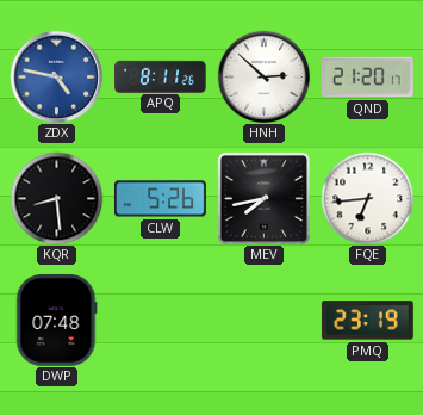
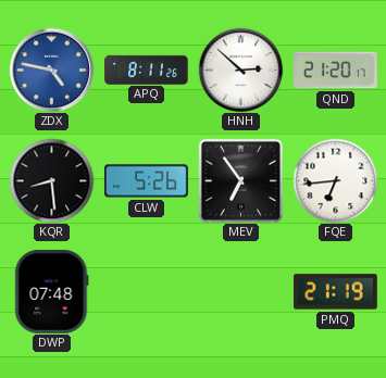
MEV: 7:43 -> 6:54 (240, 180)
PMQ: 23:19 -> 21:19 (335, 292)
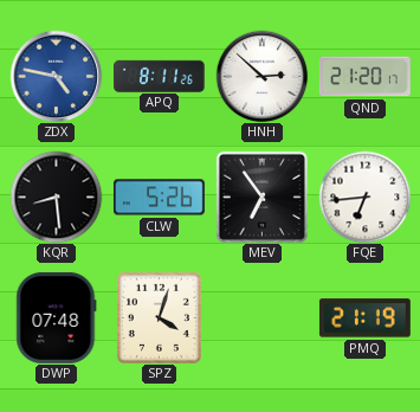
SPZ: none -> 4:03 (159, 317)
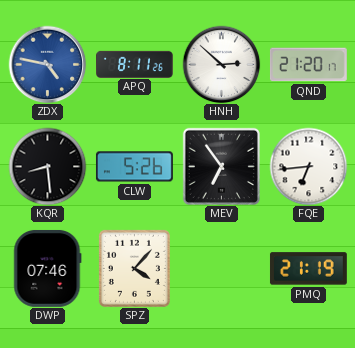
DWP: 07:48 -> 07:46 (48, 268)
SPZ: 4:03 -> 4:07 (134, 268)
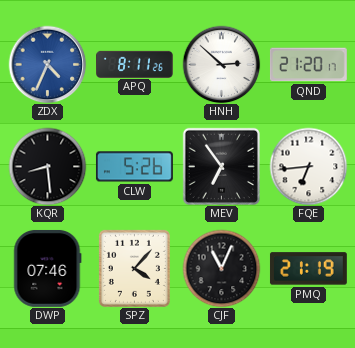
ZDX: 4:47 -> 4:34 (47, 64)
CJF: none -> 11:04 (221, 268)
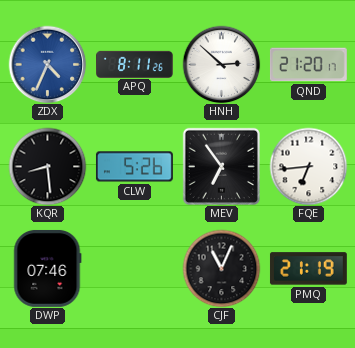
SPZ: 4:07 -> none (134, 268)
